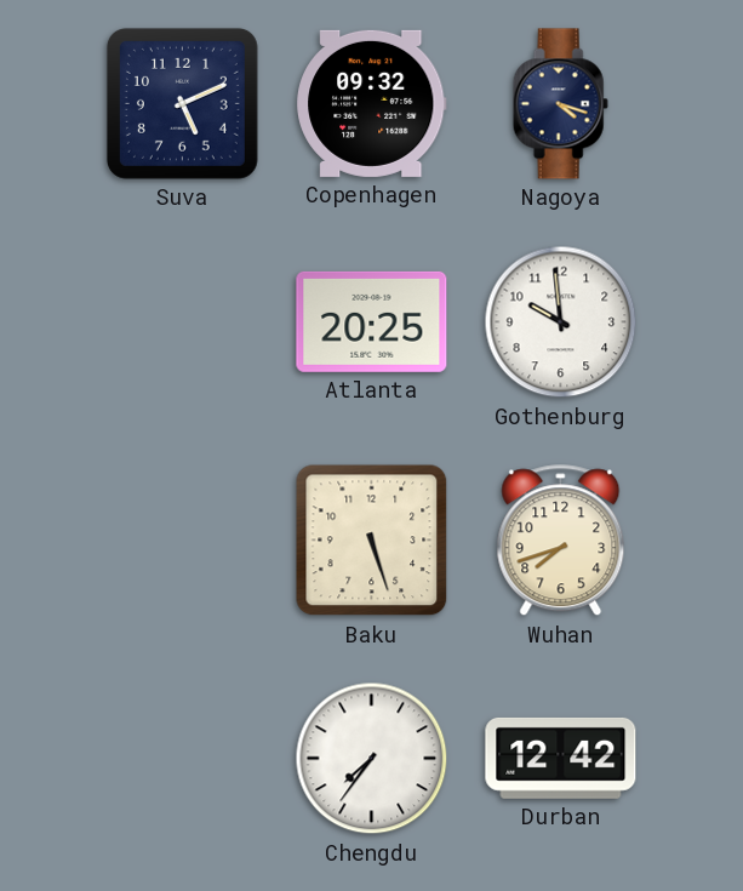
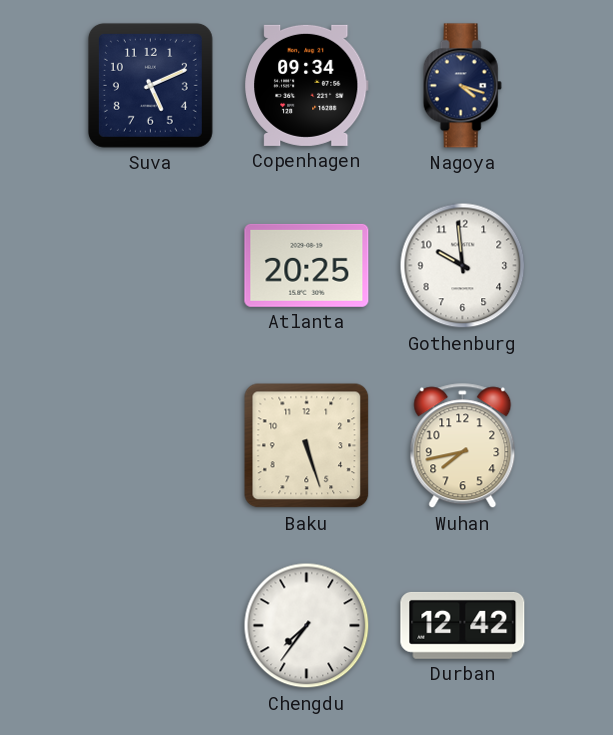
Copenhagen: 09:32 -> 09:34 (307, 85)
Wuhan: 7:42 -> 7:43 (463, 446)
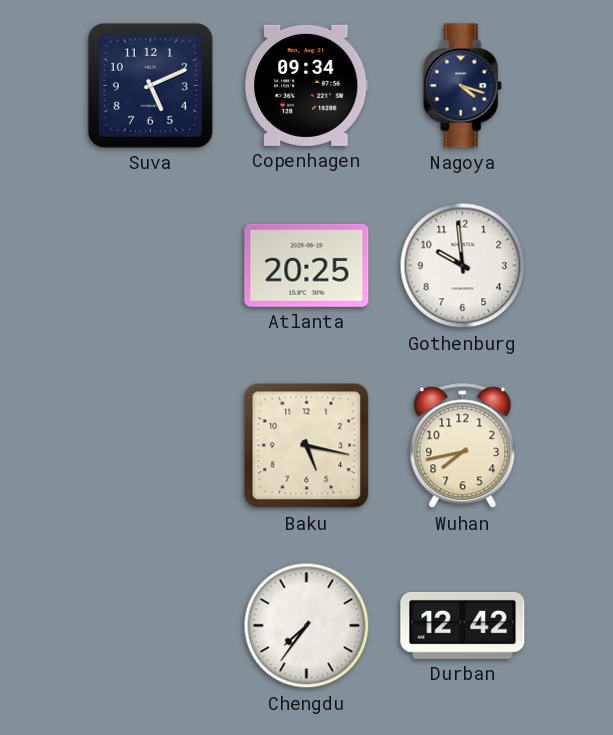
Baku: 5:27 -> 5:17 (307, 446)
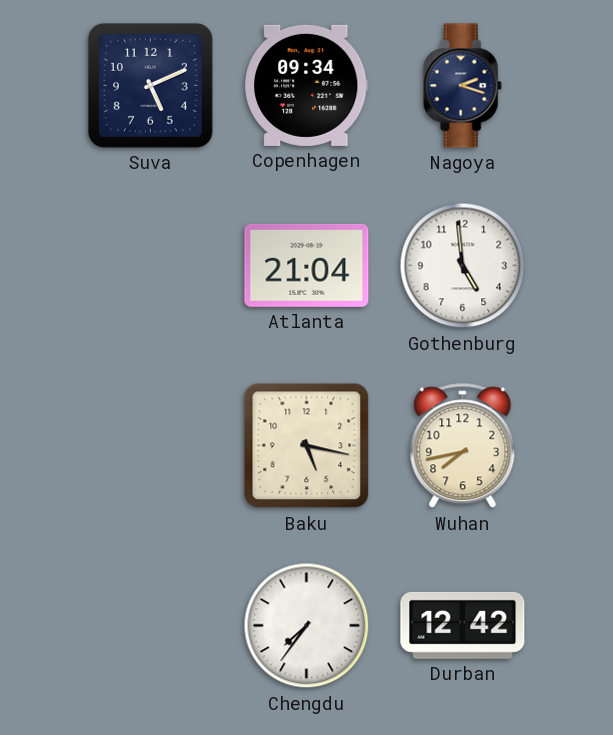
Nagoya: 4:18 -> 2:18 (462, 86)
Atlanta: 20:25 -> 21:04 (307, 265)
Gothenburg: 9:59 -> 4:59 (463, 266)
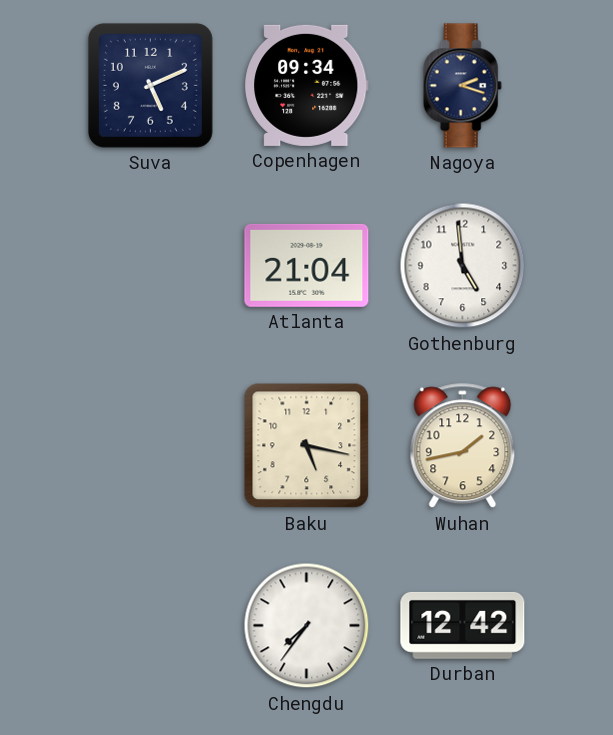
Wuhan: 7:43 -> 1:43 (463, 446)
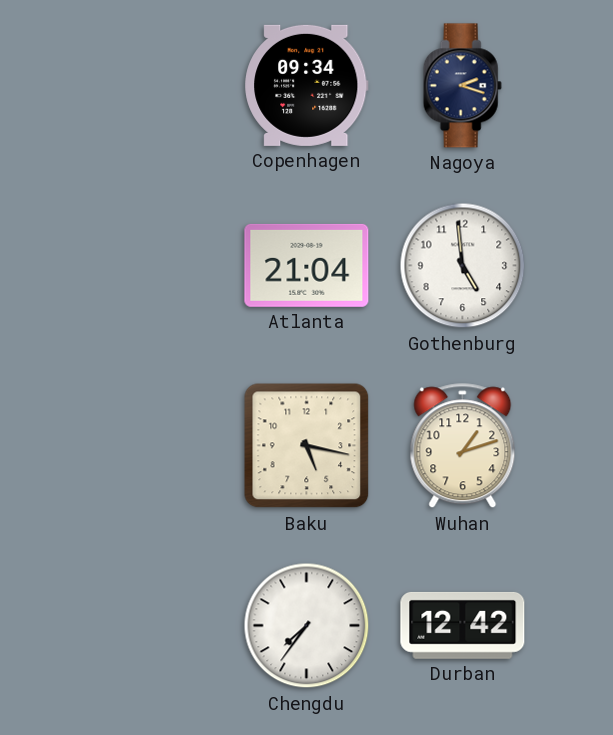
Suva: 5:11 -> none (150, 85)
Wuhan: 1:43 -> 1:12 (463, 446)
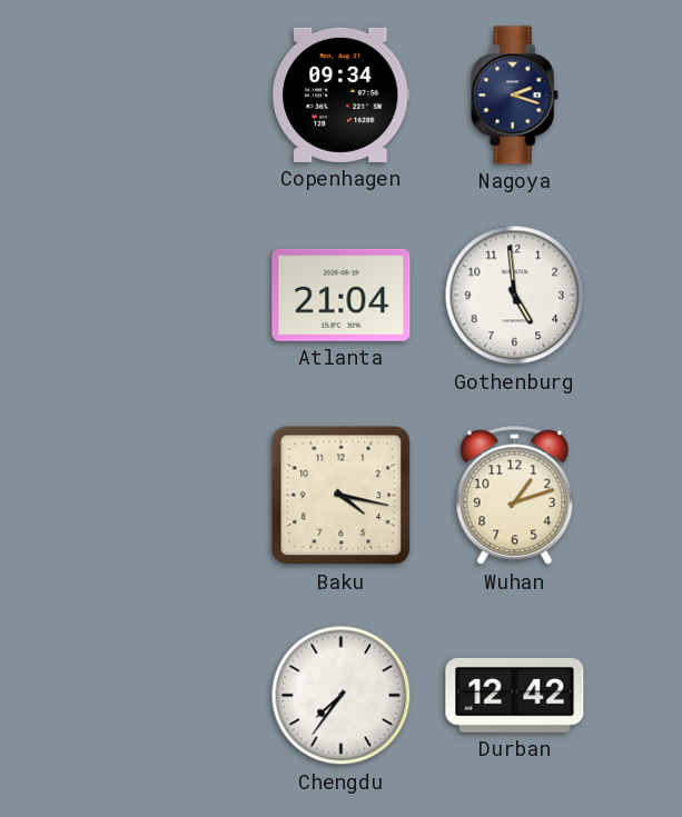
Baku: 5:17 -> 4:17 (342, 496)
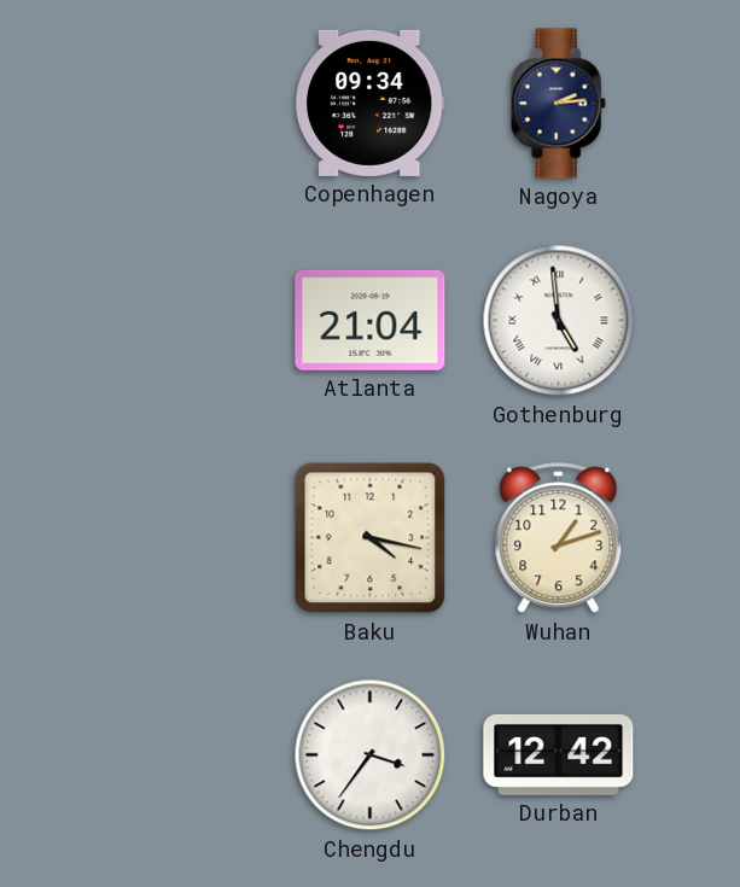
Nagoya: 2:18 -> 2:14 (558, 104)
Gothenburg numerals: Arabic -> Roman (559, 321)
Chengdu: 7:36 -> 3:36 (371, 755)
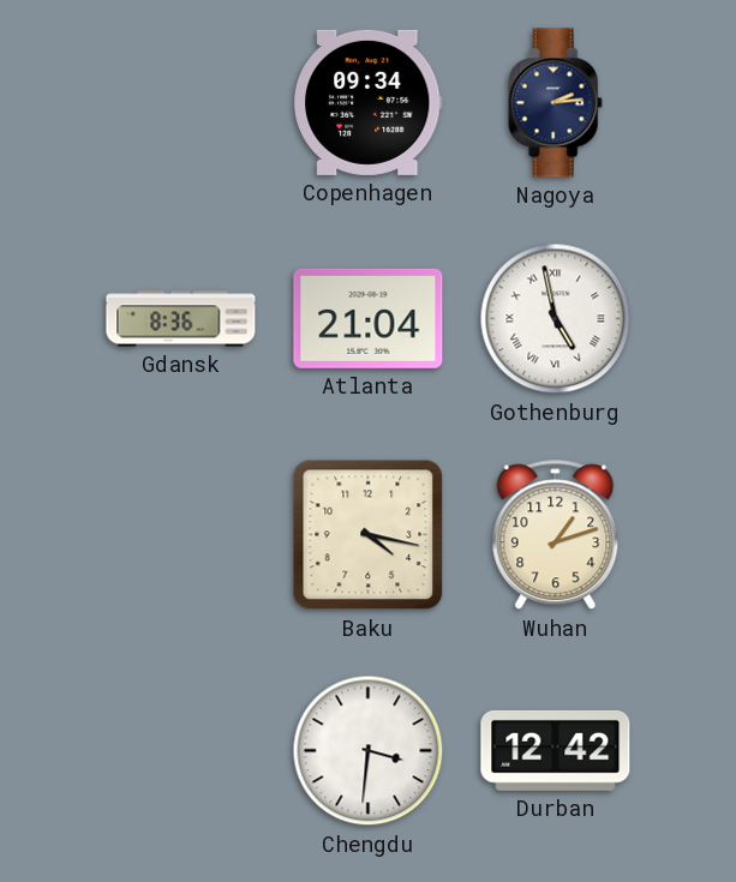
Gdansk: none -> 8:36 (181, 319)
Gothenburg: 4:59 -> 4:58 (556, 319)
Chengdu: 3:36 -> 3:31 (369, 751)
